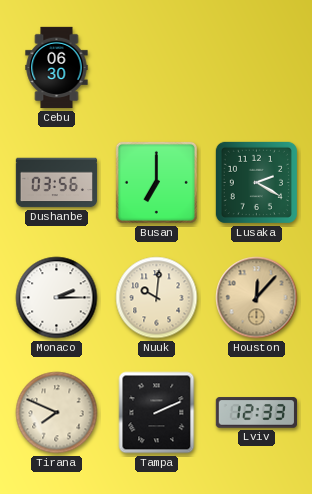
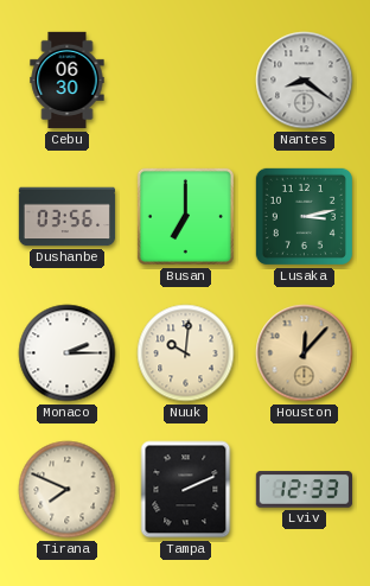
Nantes: none -> 8:21 (305, 81)
Lusaka: 2:20 -> 3:13 (304, 216)
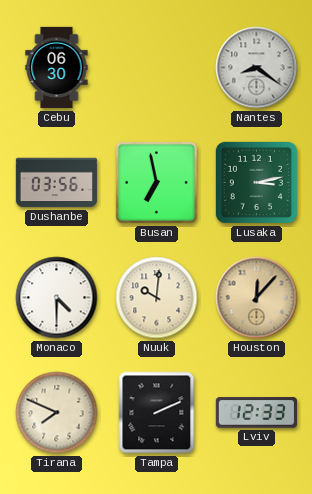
Busan: 7:00 -> 6:58 (156, 182)
Monaco: 2:15 -> 4:30 (57, 298)
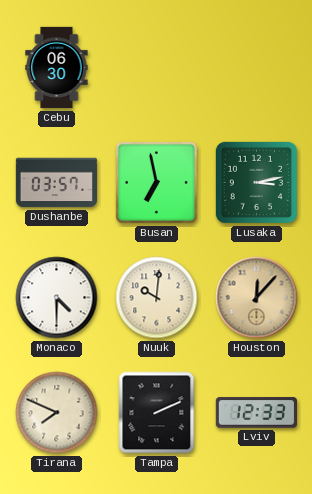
Nantes: 8:21 -> none (257, 68)
Dushanbe: 03:56 -> 03:57 (57, 183)
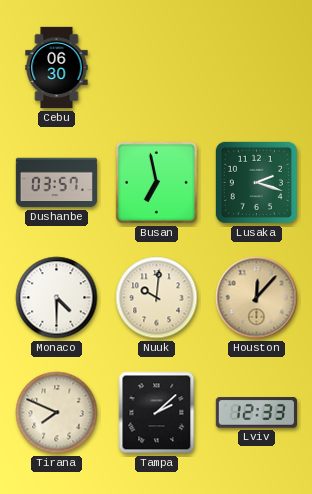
Lusaka: 3:13 -> 2:18 (256, 182)
Tampa: 2:11 -> 2:08 (157, 413)
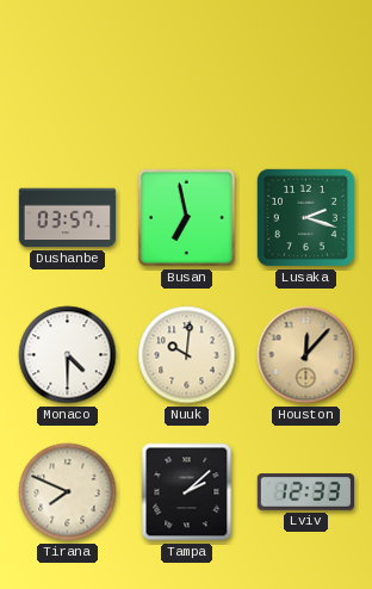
Cebu: 06:30 -> none (57, 68)
